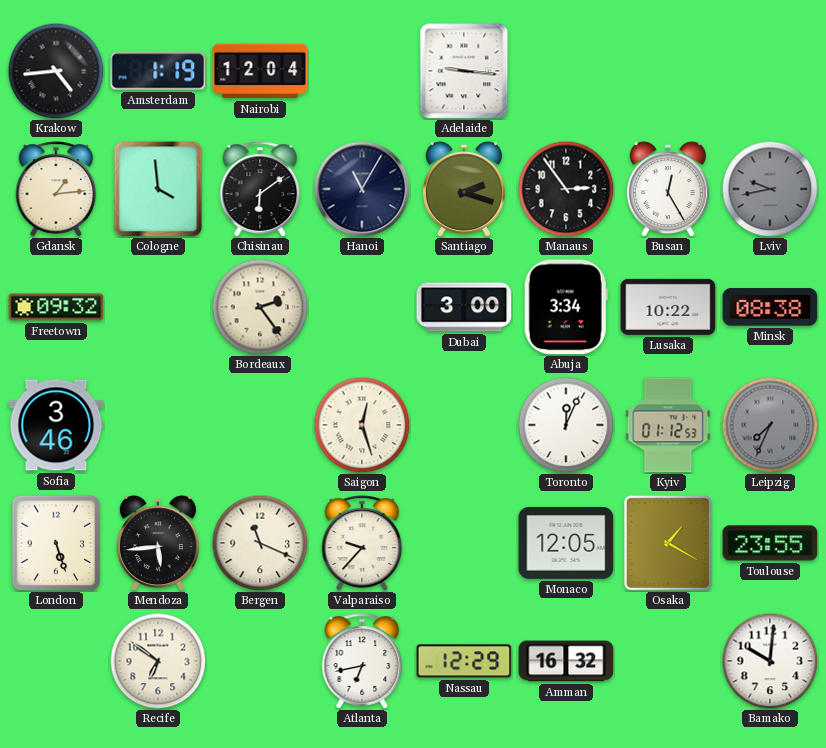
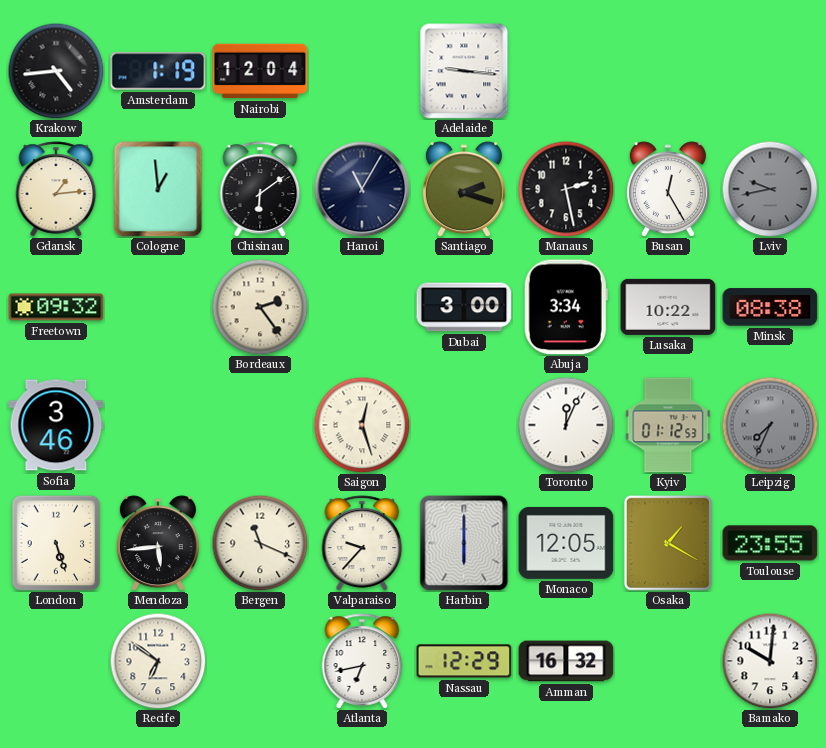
Cologne: 3:59 -> 12:59 (158, 189)
Manaus: 2:54 -> 2:28 (566, 189)
Harbin: none -> 6:00 (464, 543)
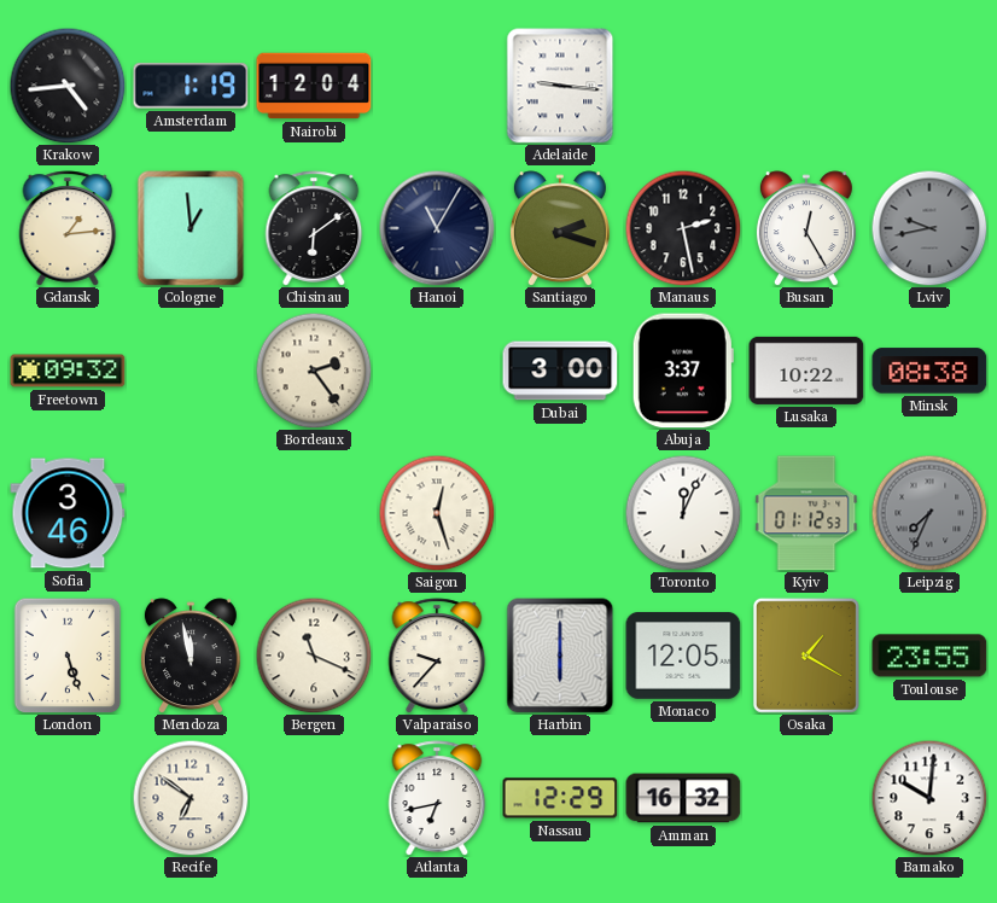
Abuja: 3:34 -> 3:37 (683, 371)
Mendoza: 5:44 -> 11:58 (191, 656)
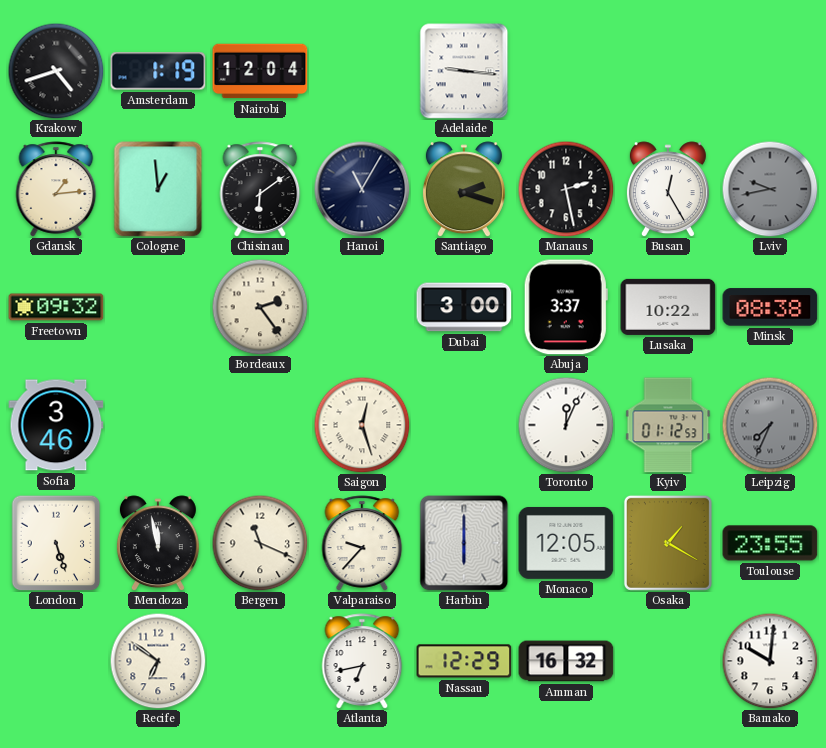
Krakow: 4:44 -> 4:42 (56, 71)
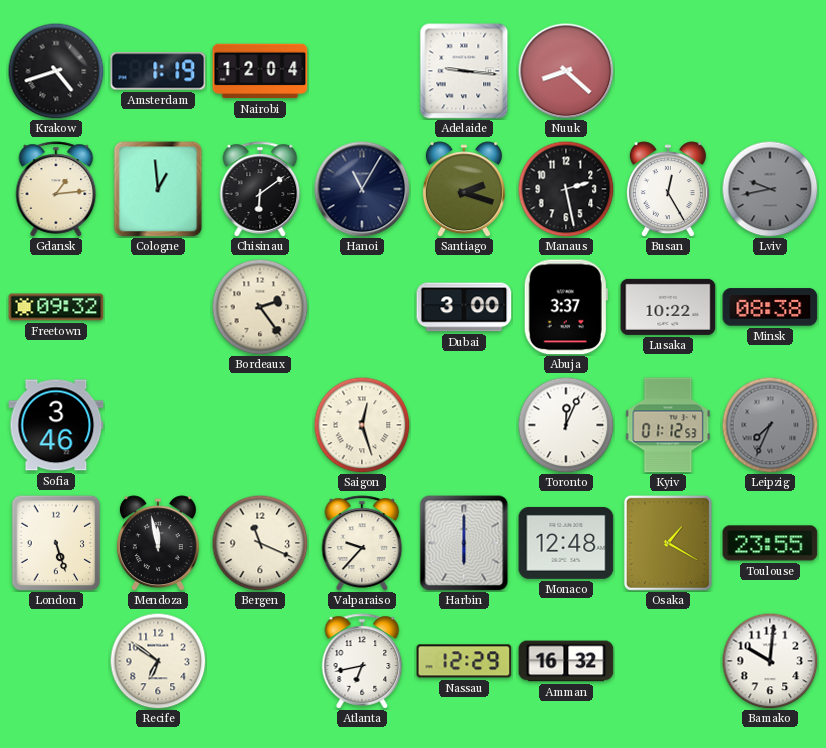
Nuuk: none -> 8:22 (566, 71)
Monaco: 12:05 -> 12:48 (566, 543)
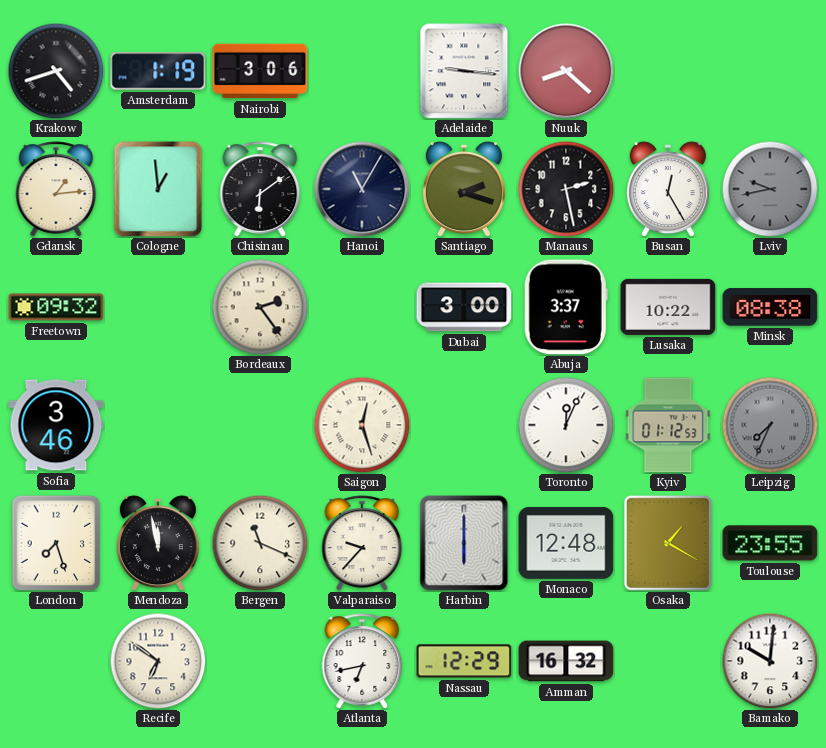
Nairobi: 12:04 -> 3:06 (260, 71)
London: 5:27 -> 7:27 (56, 543)
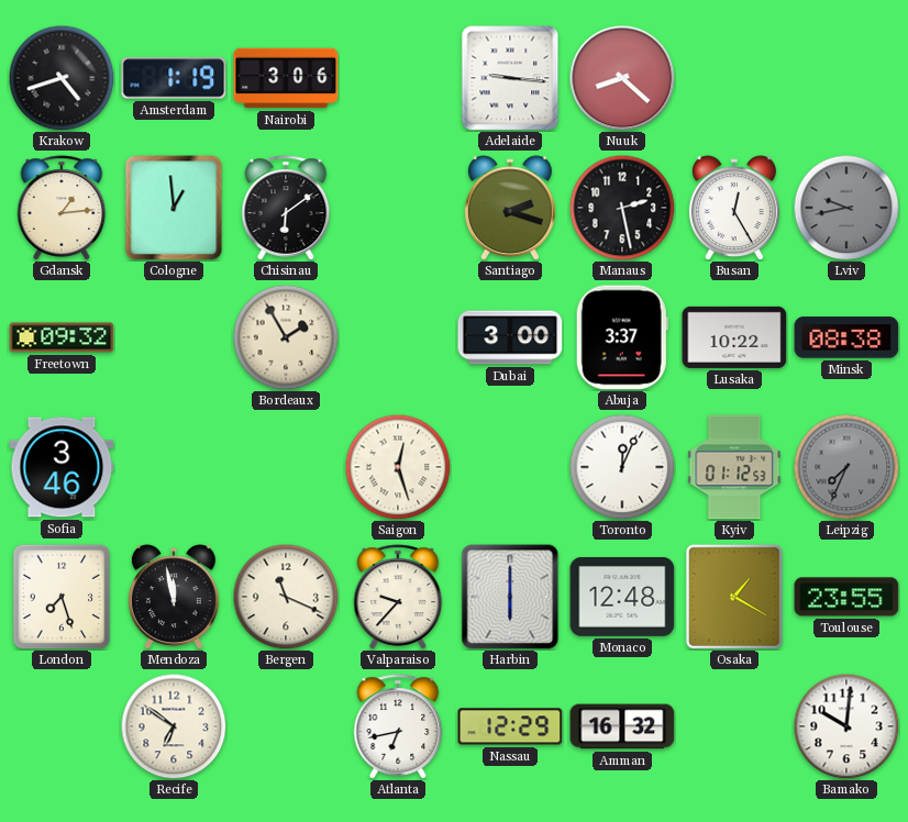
Hanoi: 11:05 -> none (362, 189)
Bordeaux: 2:24 -> 1:55 (286, 337)
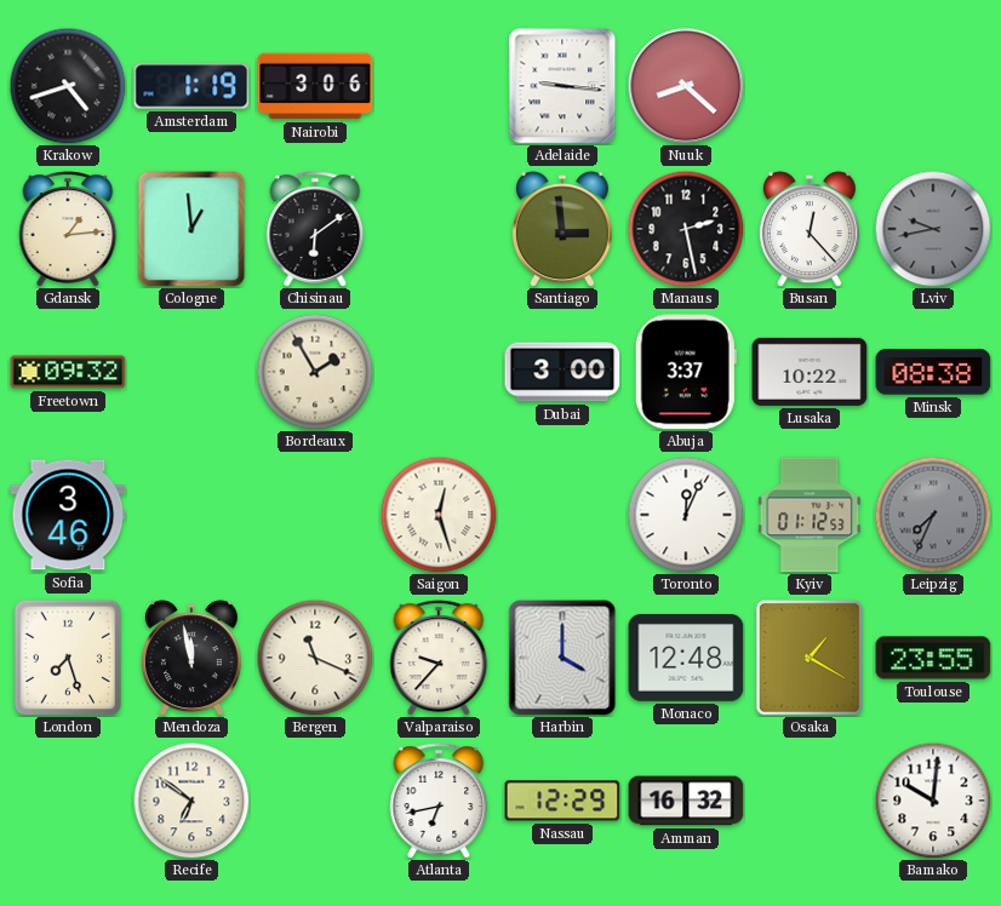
Santiago: 2:18 -> 2:59 (562, 229)
Busan: 12:25 -> 12:23 (810, 229)
Harbin: 6:00 -> 4:00 (562, 658)
